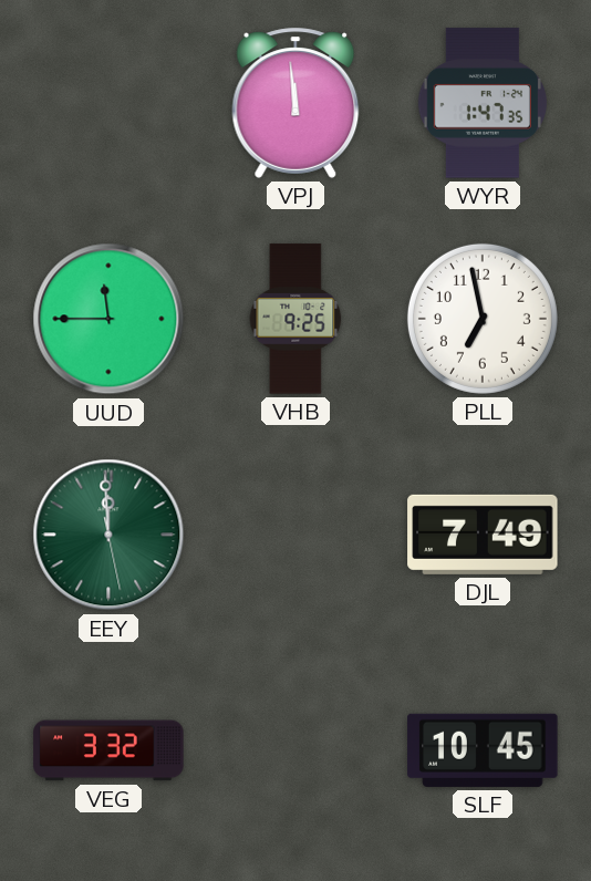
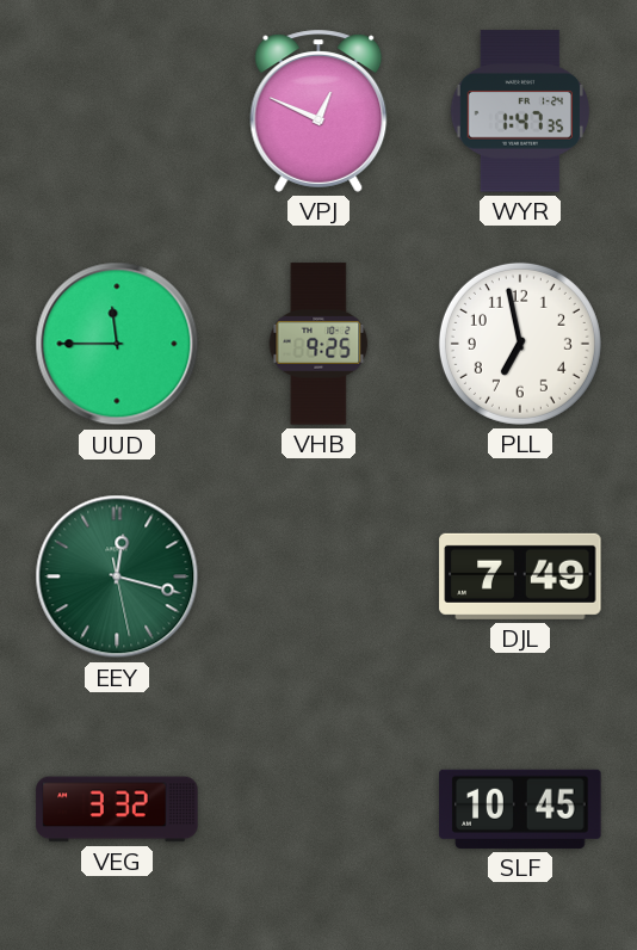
VPJ: 11:59 -> 12:49 (318, 111)
EEY: 11:59 -> 12:17 (117, 576)
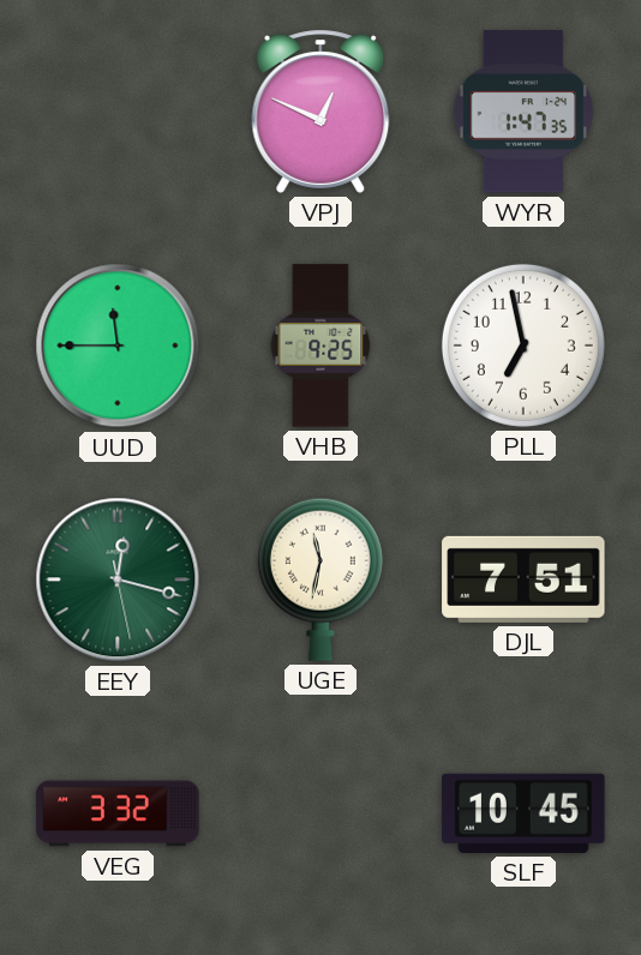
UGE: none -> 11:32 (320, 579)
DJL: 7:49 -> 7:51 (523, 579)
